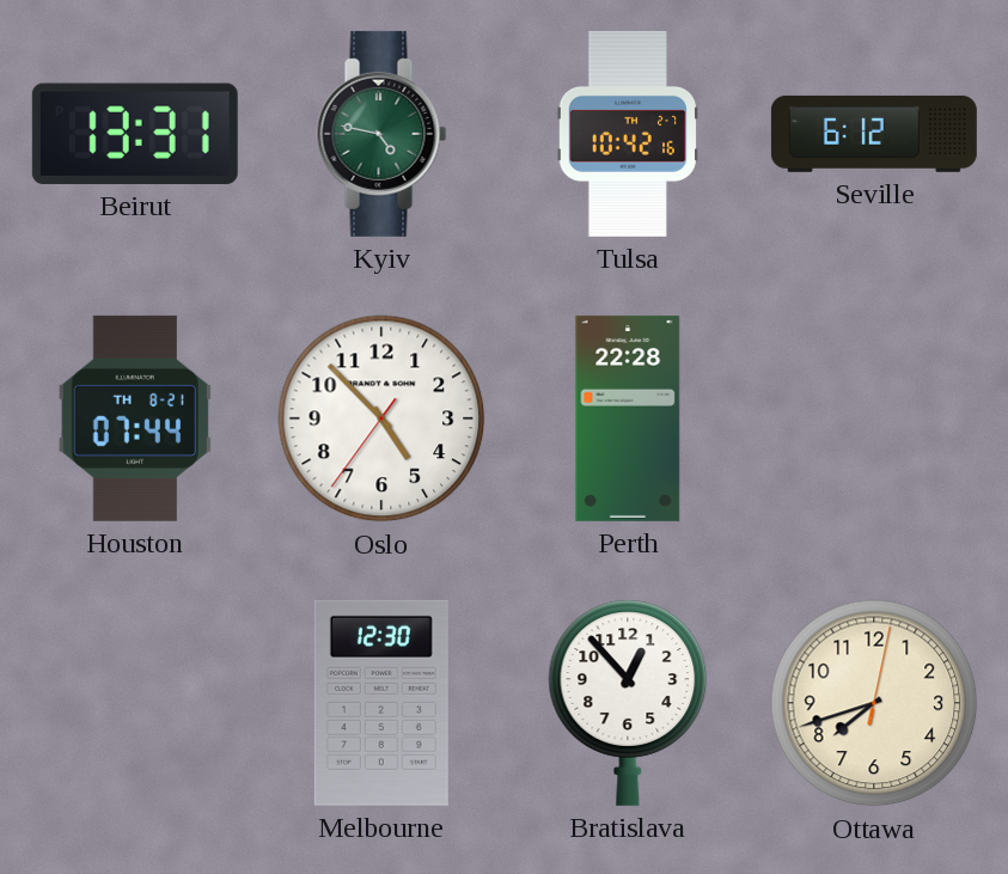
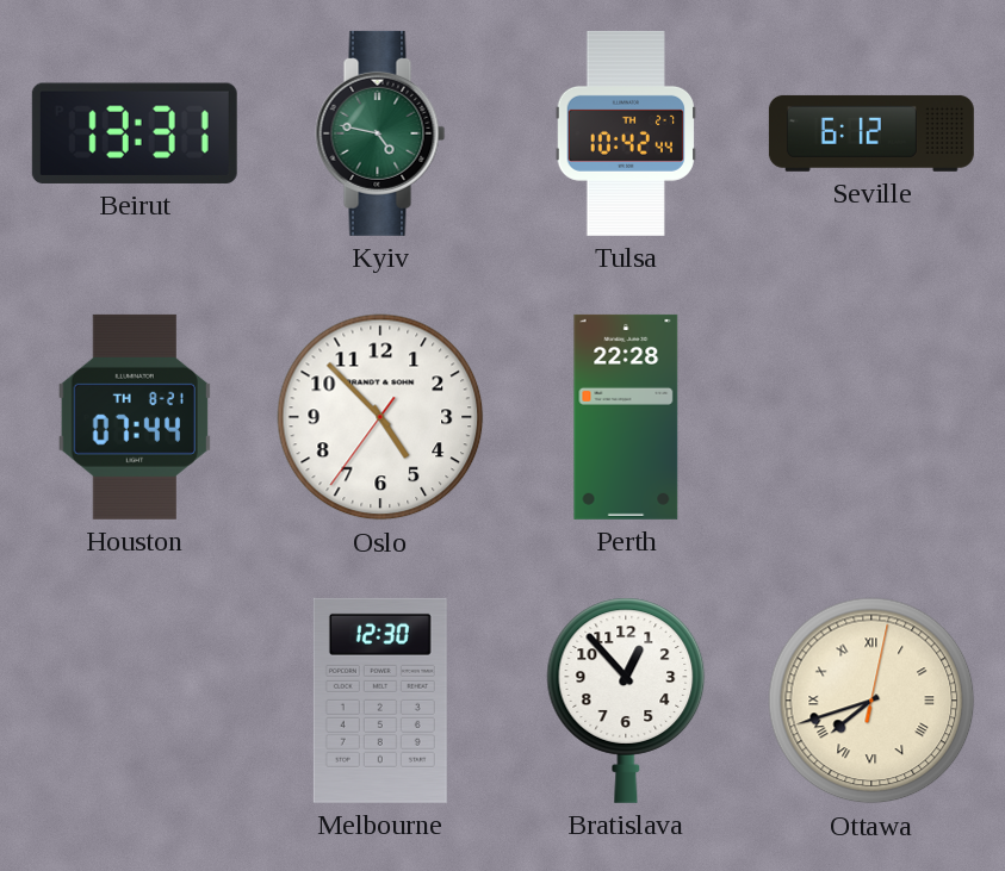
Tulsa: 10:42:16 -> 10:42:44 (625, 133)
Ottawa numerals: Arabic -> Roman (871, 701)
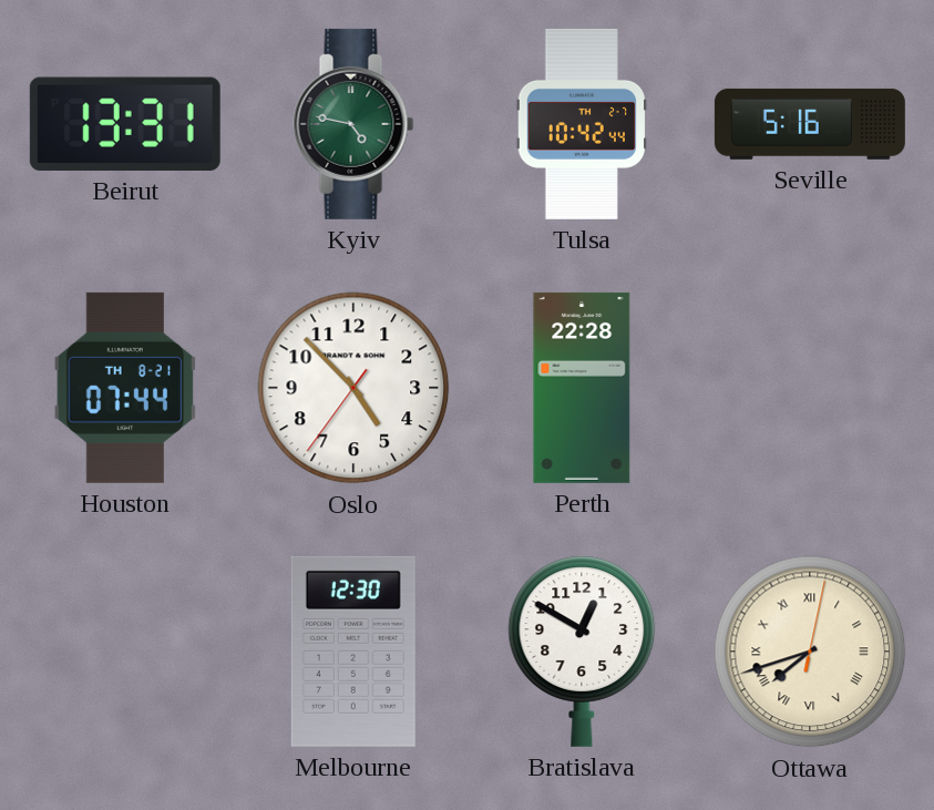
Seville: 6:12 -> 5:16 (810, 124)
Bratislava: 12:53 -> 12:50 (582, 652)
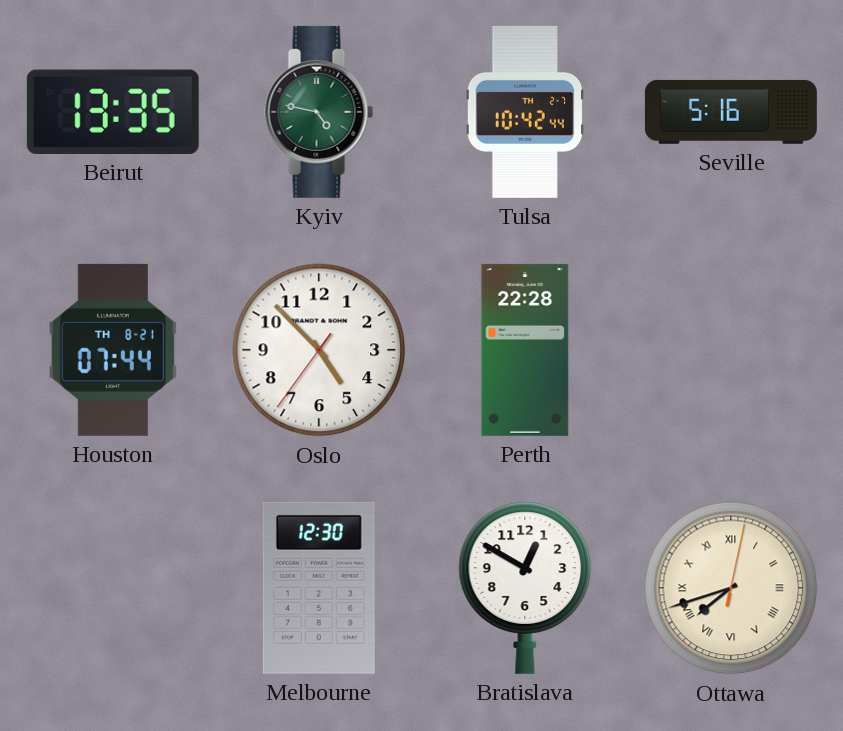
Beirut: 13:31 -> 13:35 (113, 112)
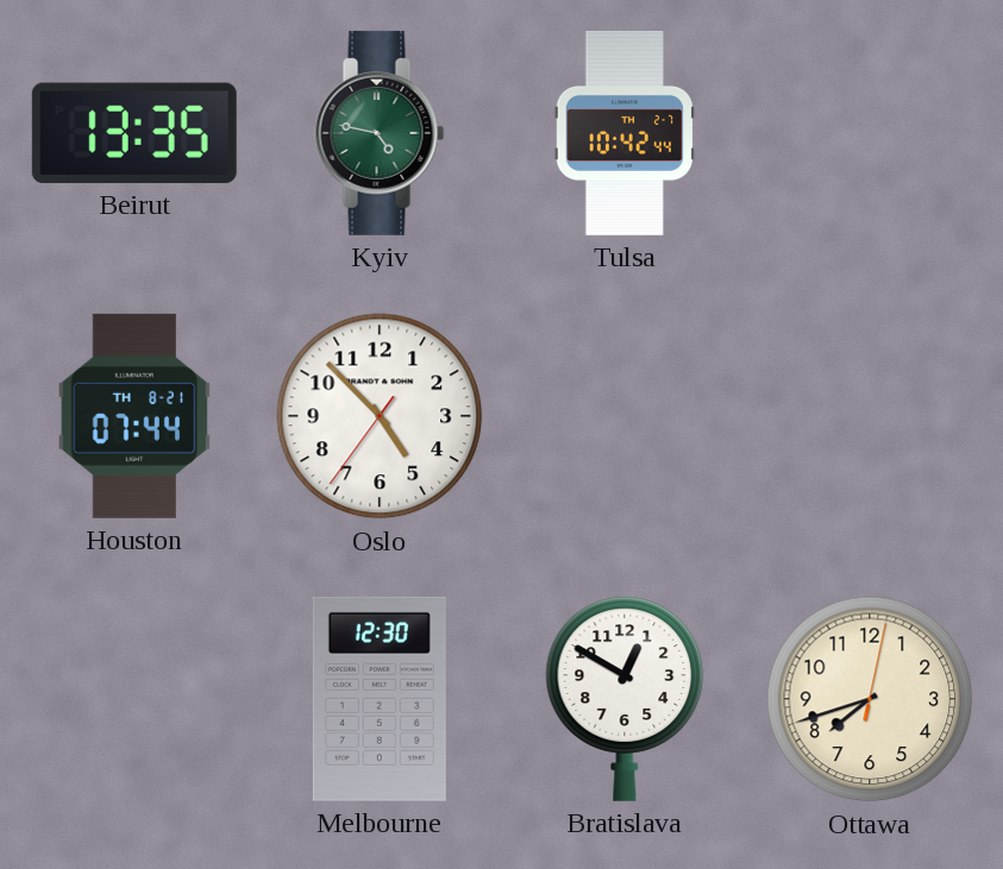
Seville: 5:16 -> none (731, 112)
Perth: 22:28 -> none (525, 350)
Ottawa numerals: Roman -> Arabic (870, 699)
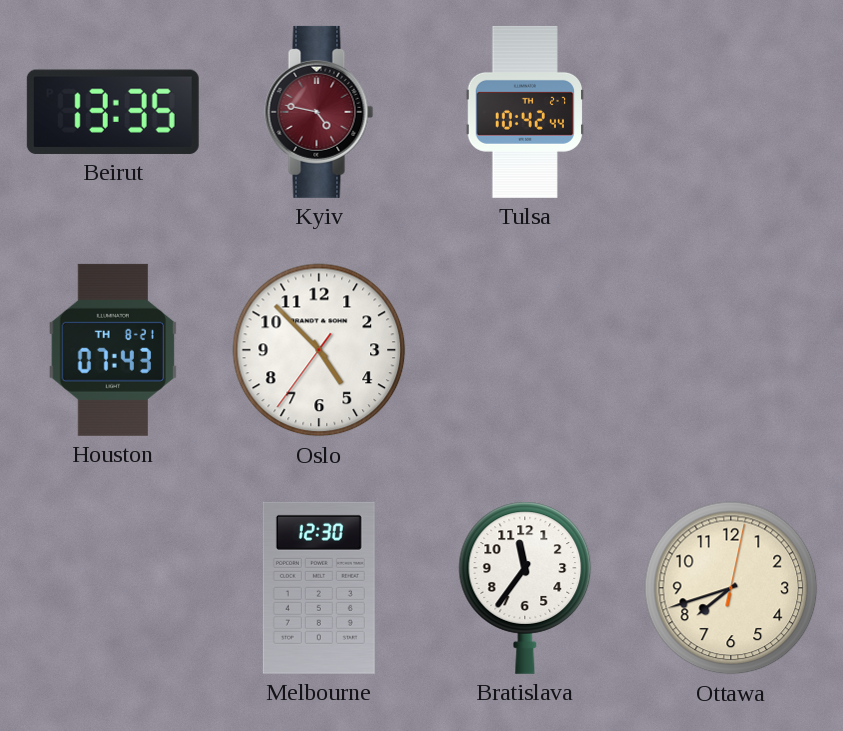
Kyiv dial: green -> burgundy (319, 112)
Houston: 07:44 -> 07:43 (113, 350)
Bratislava: 12:50 -> 11:36 (525, 588)
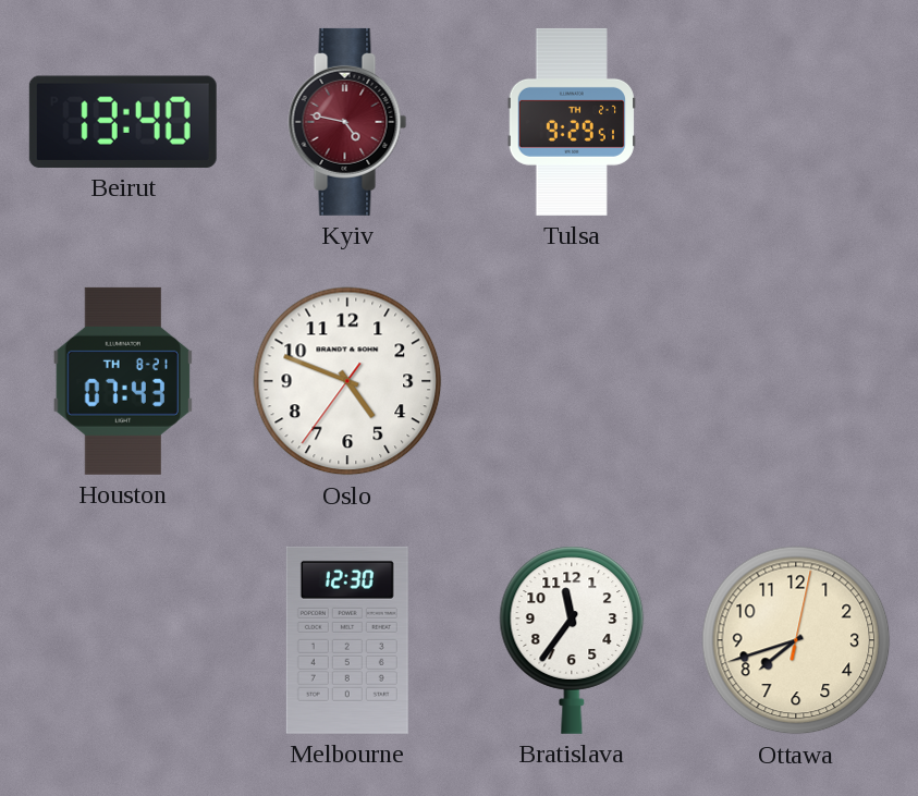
Beirut: 13:35 -> 13:40 (123, 122)
Tulsa: 10:42 -> 9:29 (571, 122)
Oslo: 4:52 -> 4:48 (347, 381)
